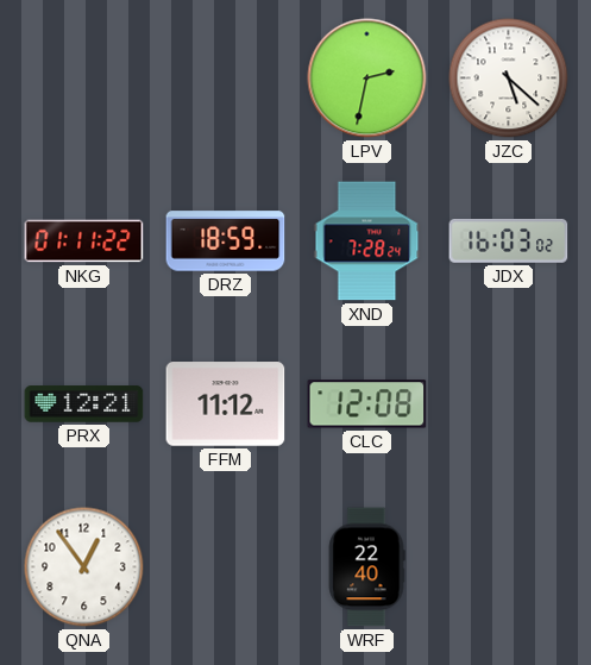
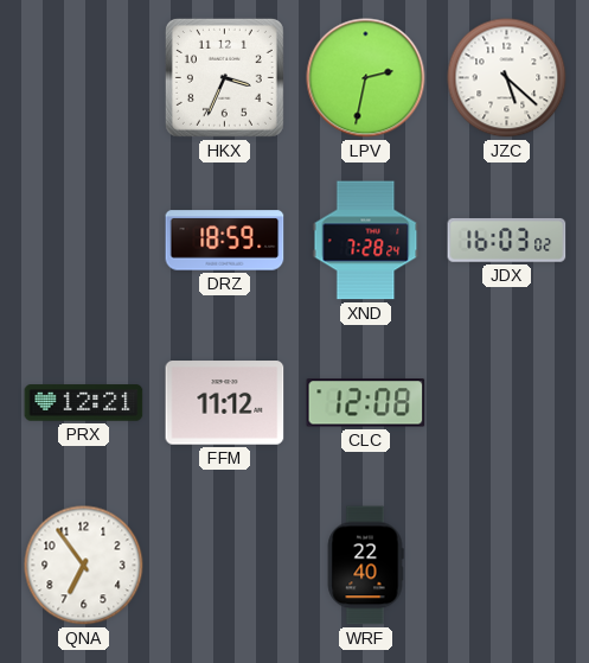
HKX: none -> 3:34 (224, 77)
NKG: 01:11 -> none (84, 241)
QNA: 12:54 -> 6:54 (84, 566)
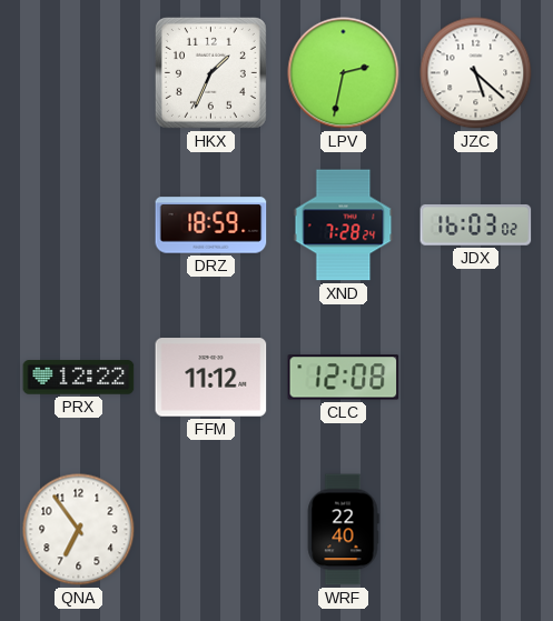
HKX: 3:34 -> 1:34 (210, 72)
PRX: 12:21 -> 12:22 (79, 378)
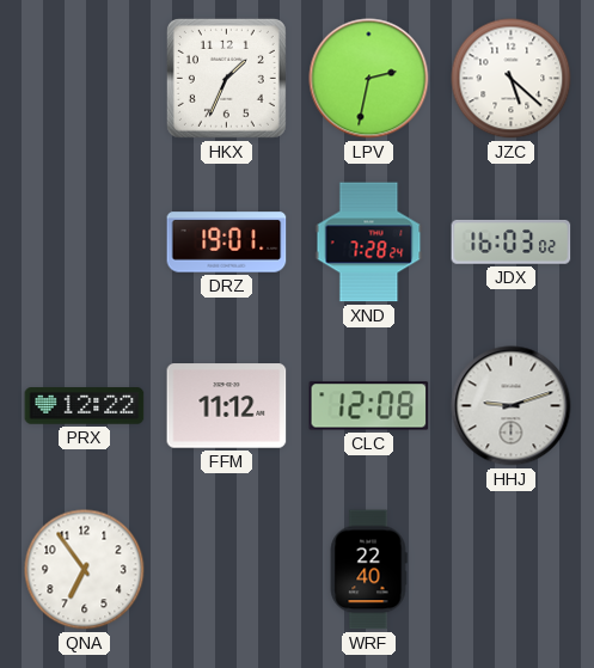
DRZ: 18:59 -> 19:01 (227, 243)
HHJ: none -> 9:12 (512, 406)
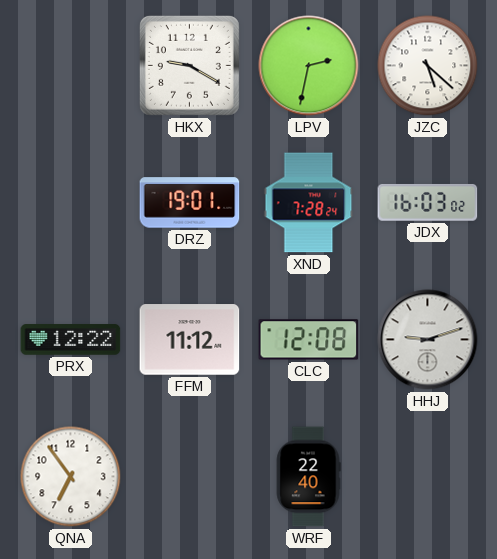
HKX: 1:34 -> 9:20 (189, 65)
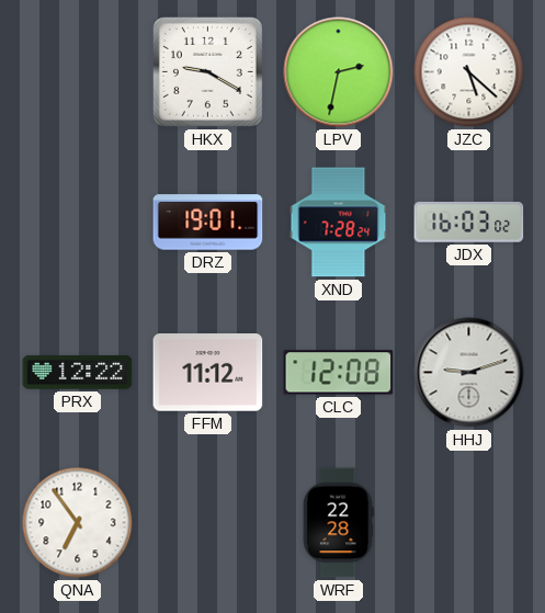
WRF: 22:40 -> 22:28 (338, 523)
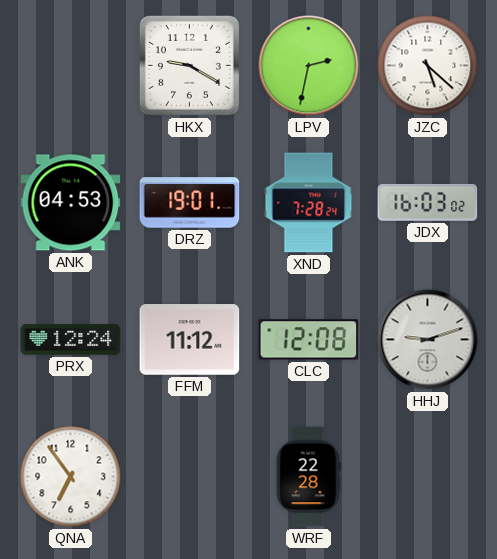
ANK: none -> 04:53 (71, 203)
PRX: 12:22 -> 12:24 (71, 340)
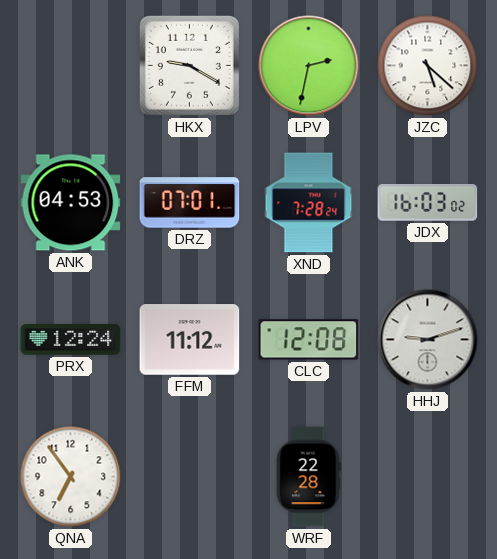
DRZ: 19:01 -> 07:01 (190, 203)
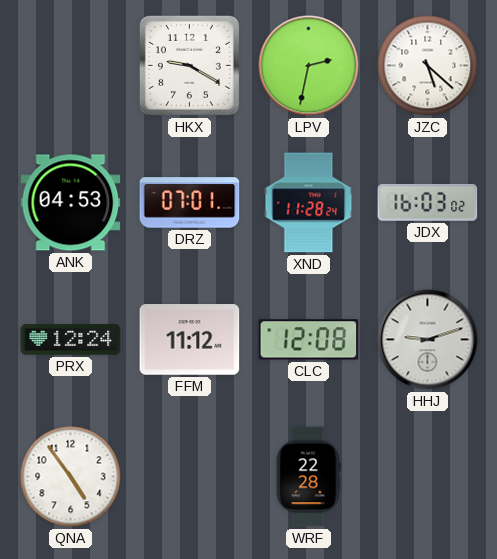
XND: 7:28 -> 11:28 (309, 203)
QNA: 6:54 -> 4:54 (71, 477)
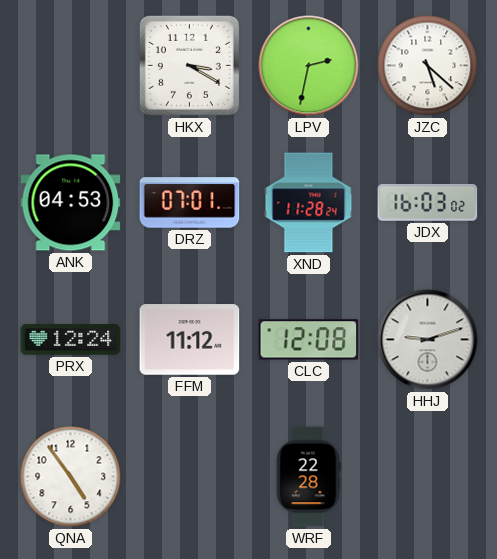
HKX: 9:20 -> 3:20 (189, 65)
